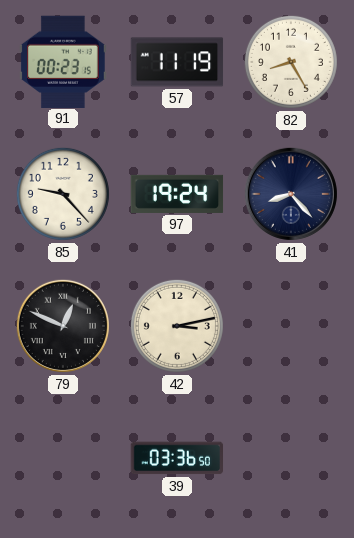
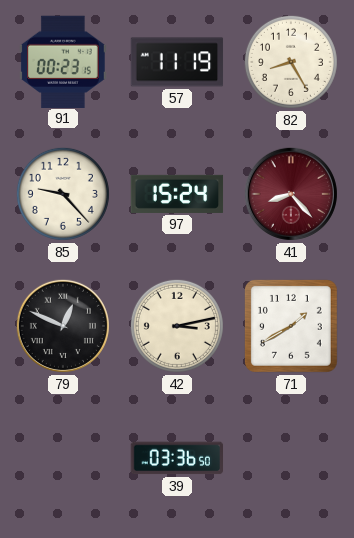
97: 19:24 -> 15:24 (177, 194)
41 dial: navy -> burgundy (291, 194)
71: none -> 1:40 (291, 326)
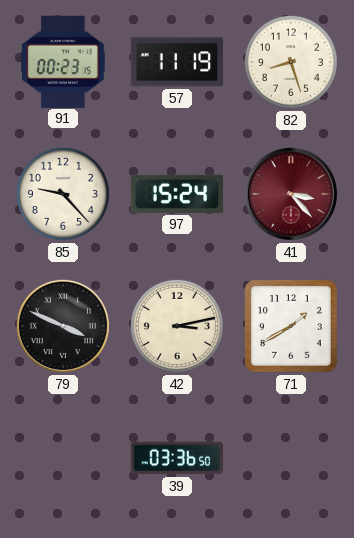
82: 8:25 -> 8:27 (291, 62)
41: 8:23 -> 3:23 (291, 194)
79: 12:49 -> 3:49 (63, 326)
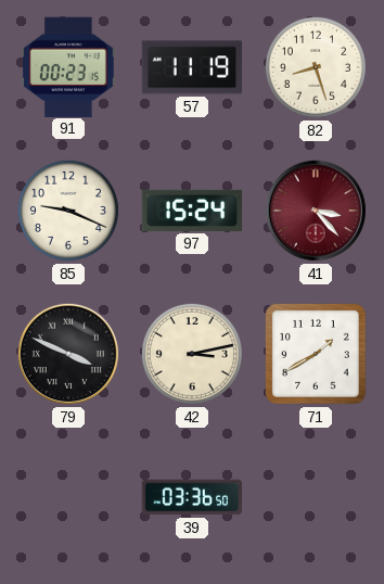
85: 9:23 -> 9:19 (68, 211)
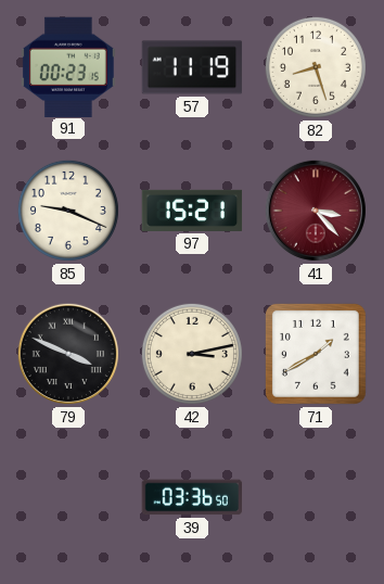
97: 15:24 -> 15:21 (192, 211)
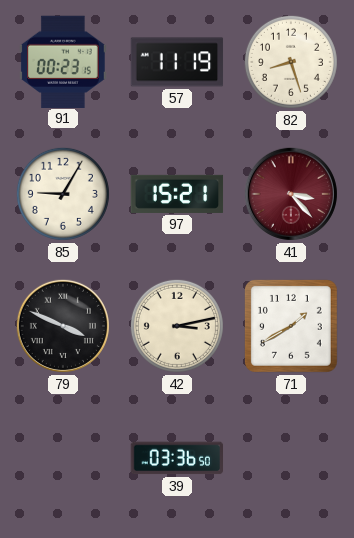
85: 9:19 -> 9:05 (63, 194)
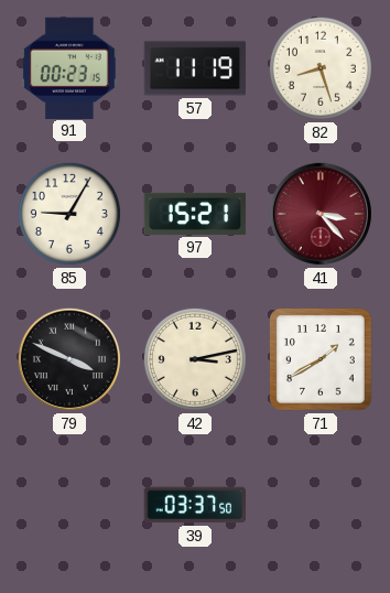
39: 03:36 -> 03:37 (195, 505)
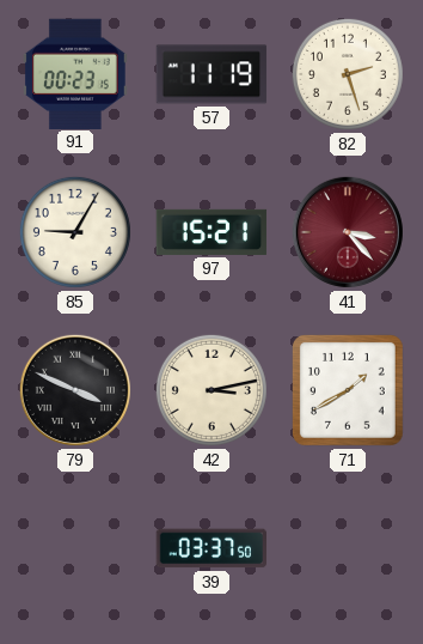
82: 8:27 -> 2:27 (348, 74)
